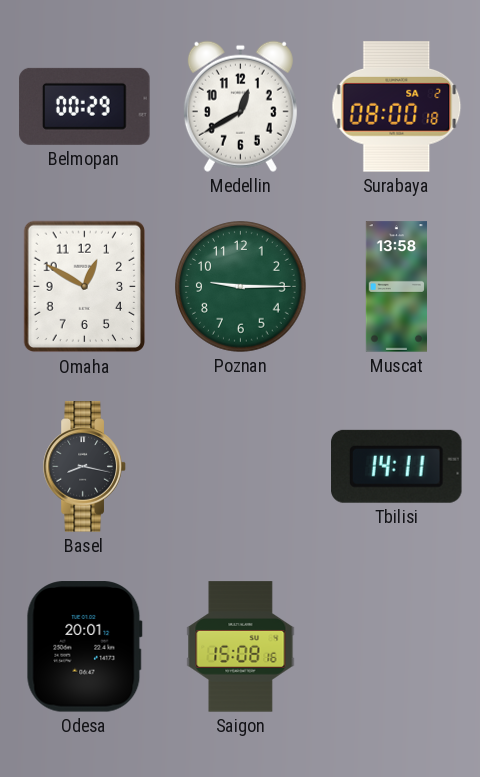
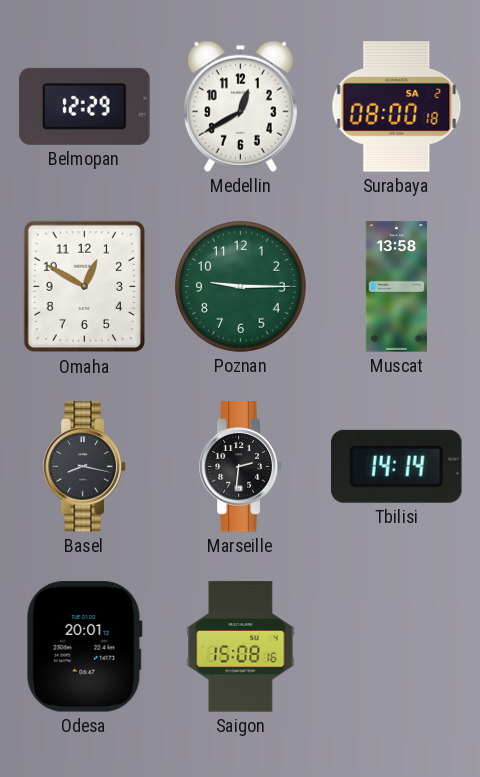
Belmopan: 00:29 -> 12:29 (85, 106)
Marseille: none -> 2:31 (241, 467)
Tbilisi: 14:11 -> 14:14 (397, 466)
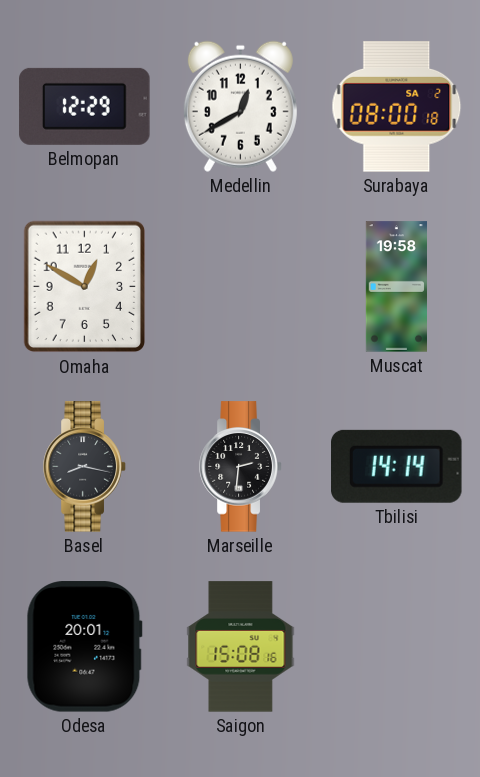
Poznan: 9:15 -> none (241, 287)
Muscat: 13:58 -> 19:58 (396, 287)
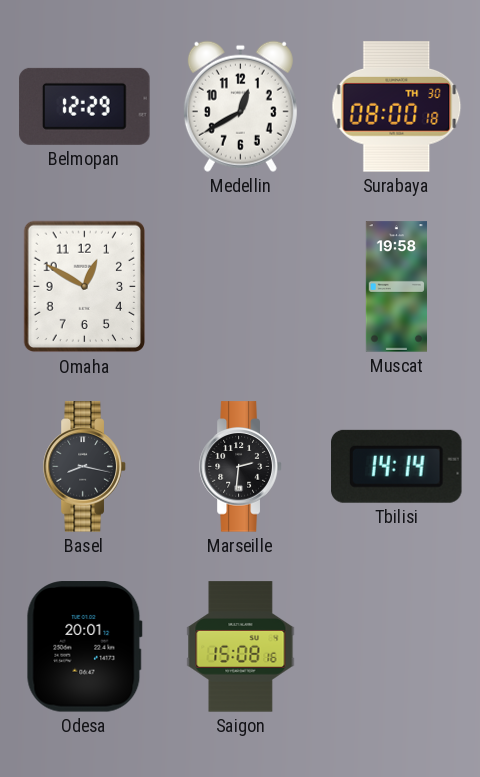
Surabaya date: SA 2 -> TH 30 (397, 107)
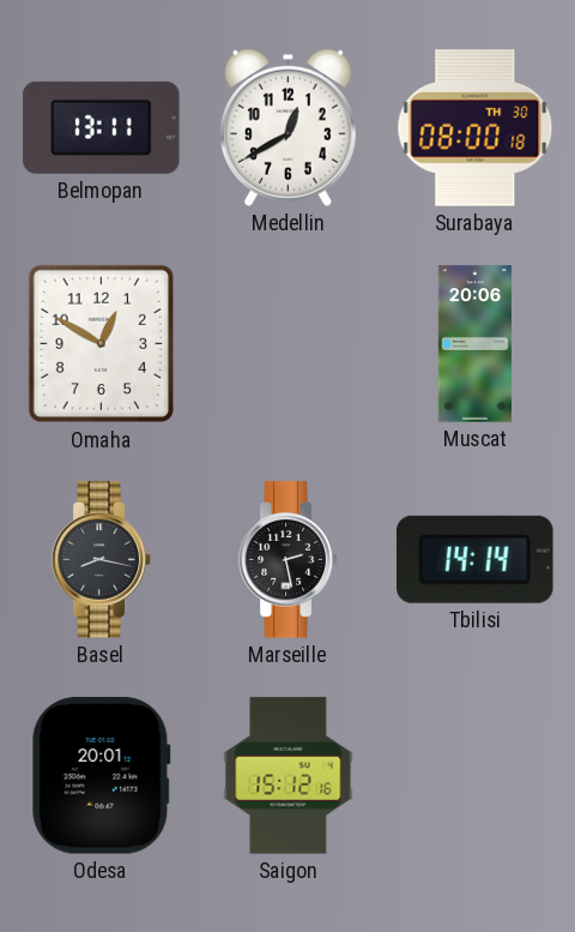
Belmopan: 12:29 -> 13:11 (102, 127)
Muscat: 19:58 -> 20:06 (474, 344)
Marseille: 2:31 -> 2:28 (289, 560)
Saigon: 15:08 -> 15:12 (289, 776)
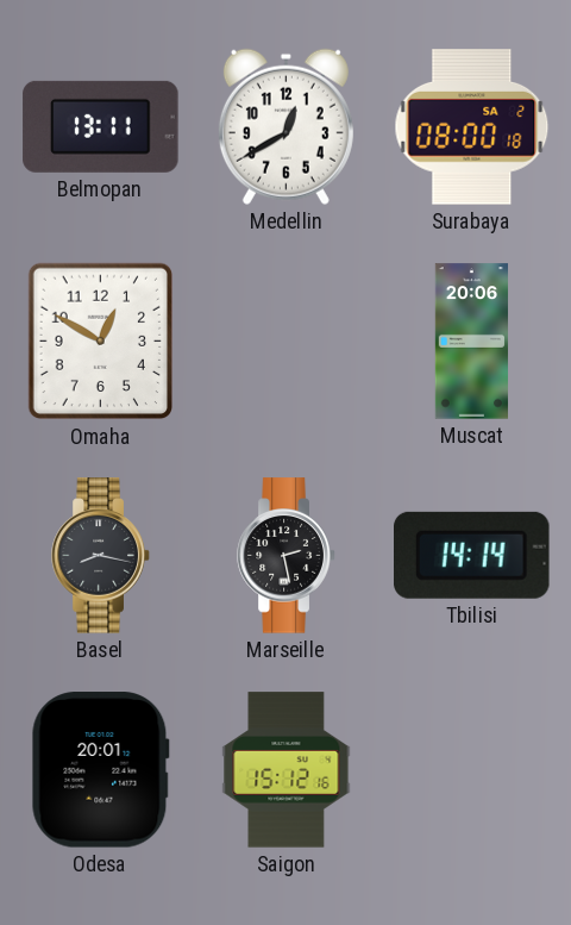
Surabaya date: TH 30 -> SA 2 (472, 127)
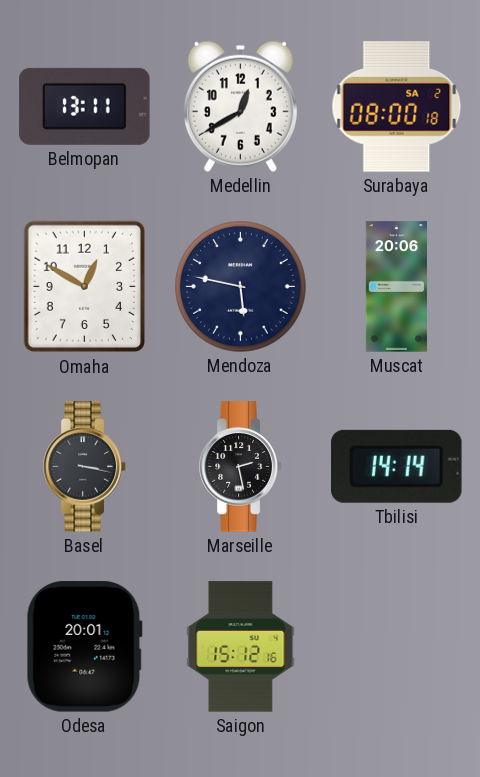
Mendoza: none -> 5:47 (241, 287)
Basel: 8:17 -> 3:17 (85, 467)
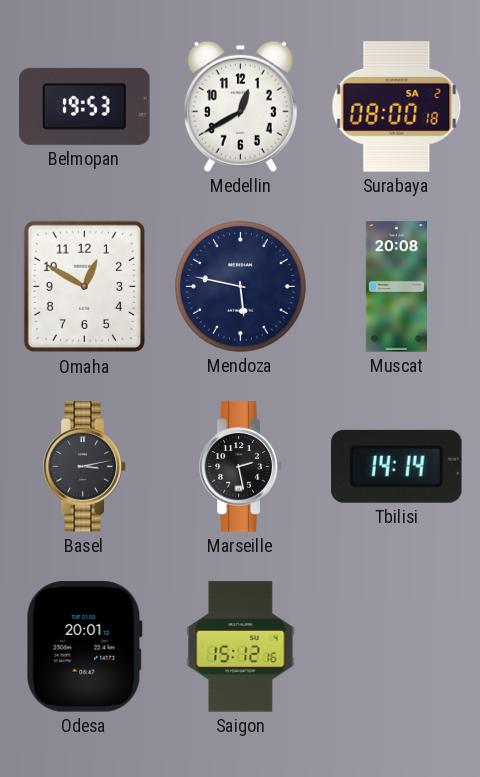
Belmopan: 13:11 -> 19:53 (85, 106)
Muscat: 20:06 -> 20:08 (396, 287)
Basel: 3:17 -> 3:13 (85, 467)
